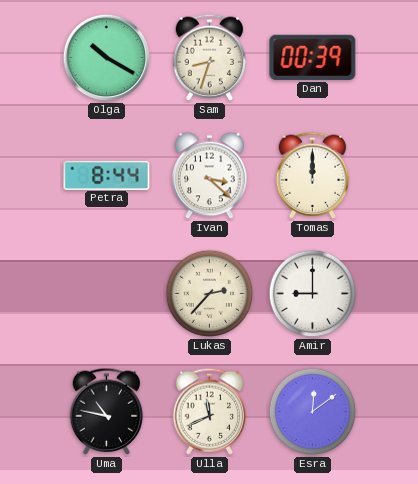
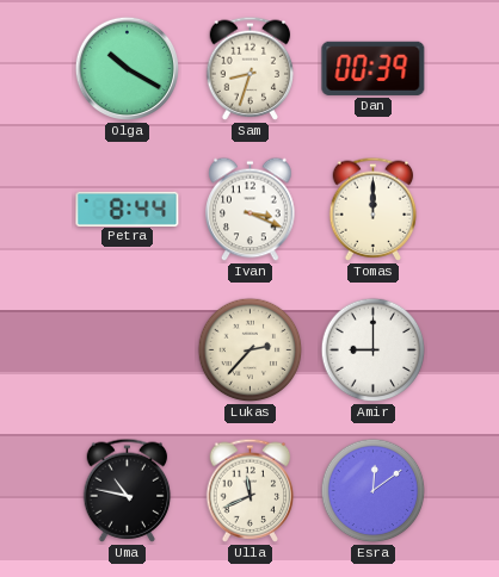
Ivan: 3:22 -> 3:19 (251, 210)
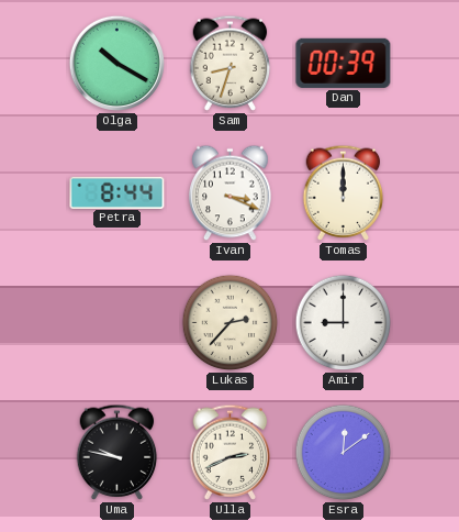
Uma: 10:47 -> 9:47 (117, 452)
Ulla: 11:41 -> 2:41 (231, 452)
